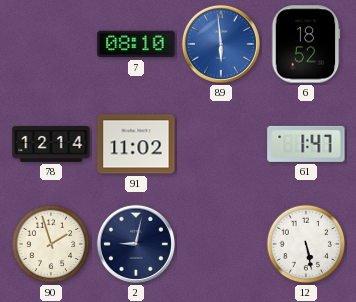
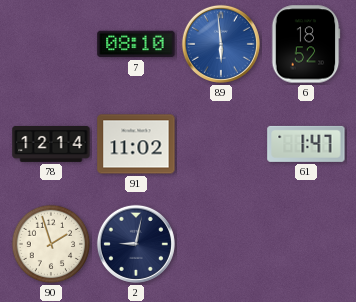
12: 5:28 -> none (306, 244)
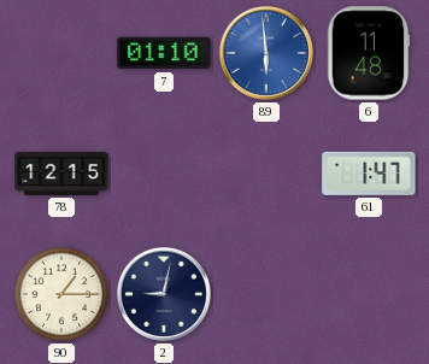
7: 08:10 -> 01:10 (164, 53)
6: 18:52 -> 11:48 (369, 53)
78: 12:14 -> 12:15 (61, 174)
91: 11:02 -> none (136, 144)
90: 1:57 -> 1:15 (61, 294)
